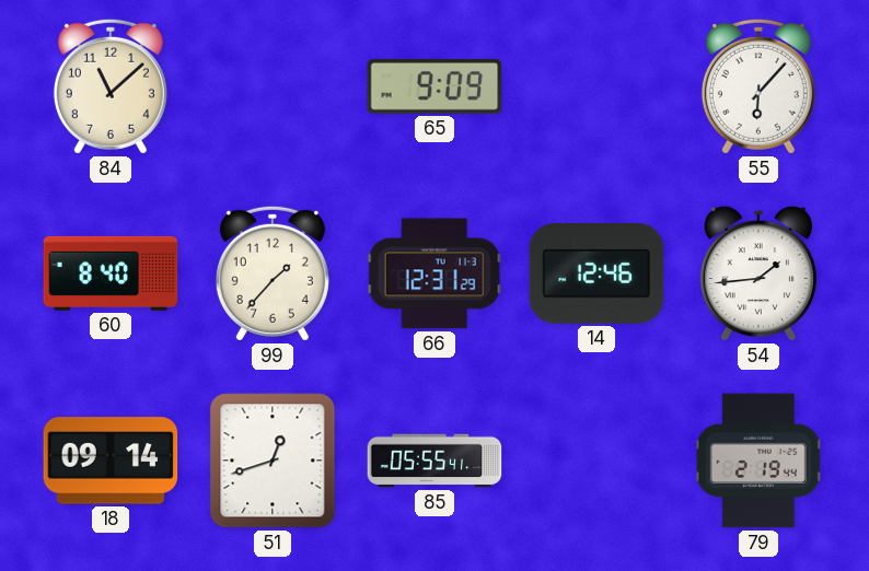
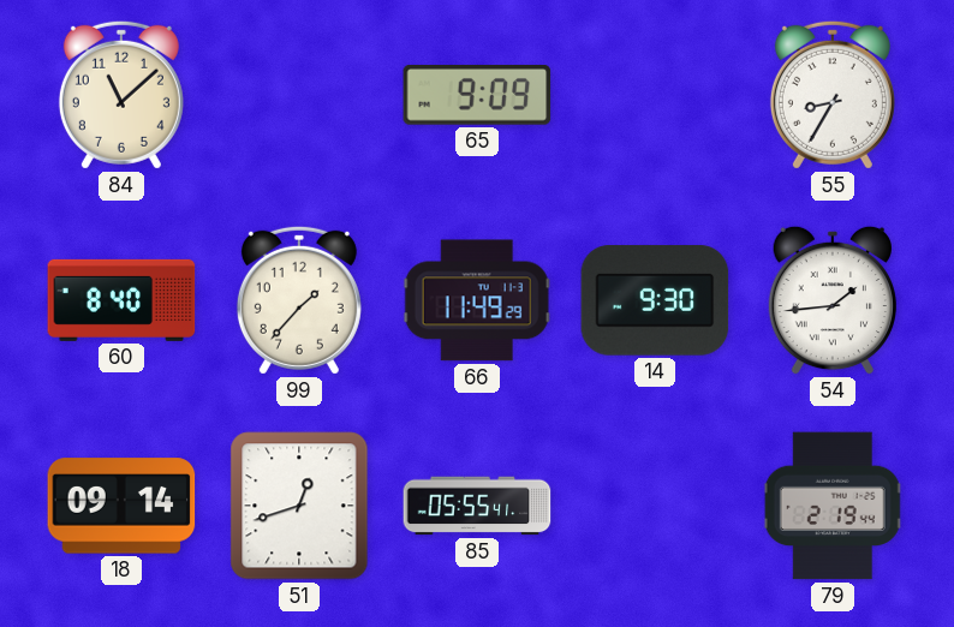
55: 6:07 -> 8:35 (833, 95)
66: 12:31 -> 11:49 (477, 300)
14: 12:46 -> 9:30 (655, 300)
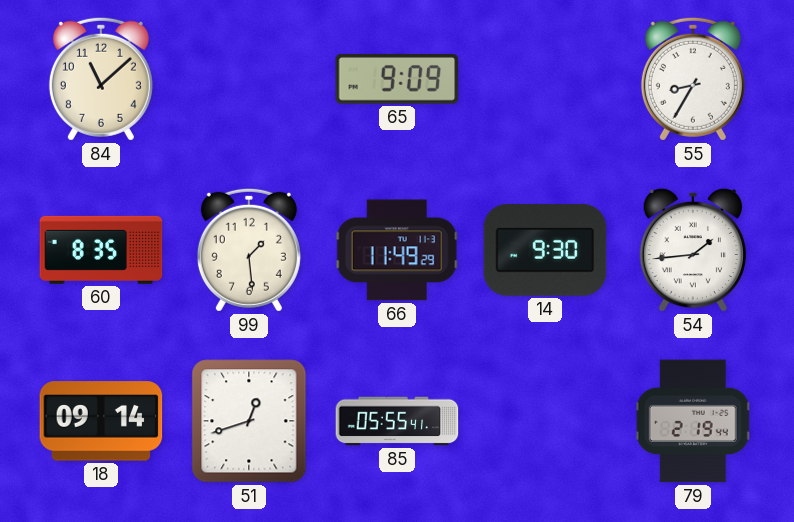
60: 8:40 -> 8:35 (101, 250)
99: 1:37 -> 1:29 (249, 250)
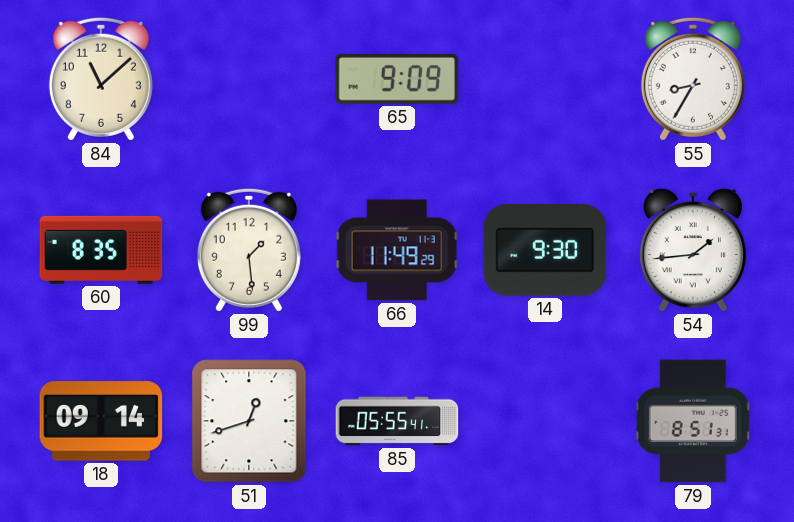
79: 2:19 -> 8:51 (693, 421)
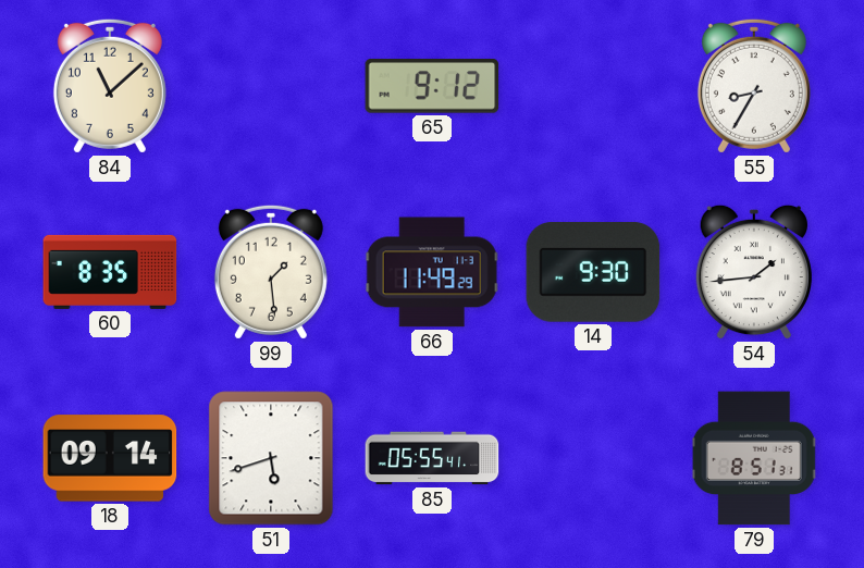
65: 9:09 -> 9:12 (432, 87)
51: 12:42 -> 5:42 (271, 458)
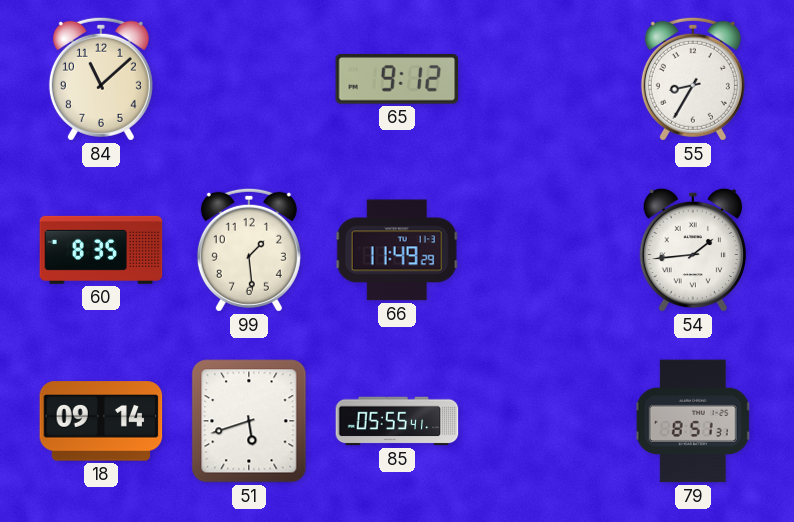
14: 9:30 -> none (593, 272)
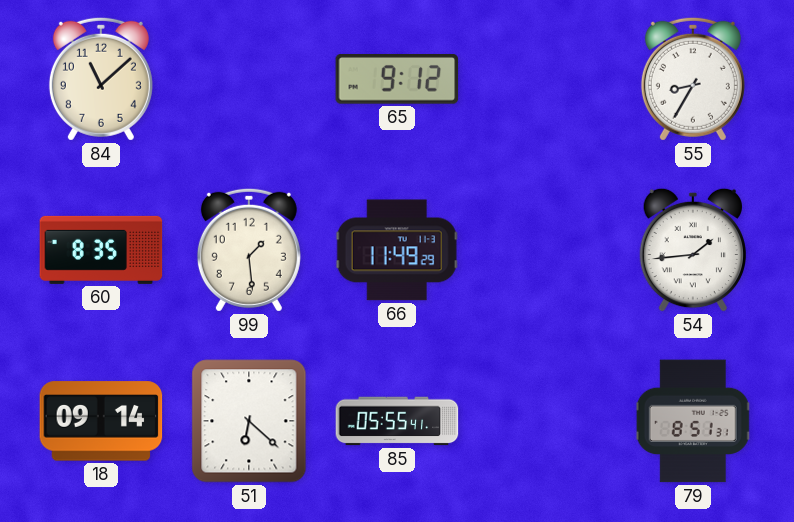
51: 5:42 -> 6:22 (249, 421)
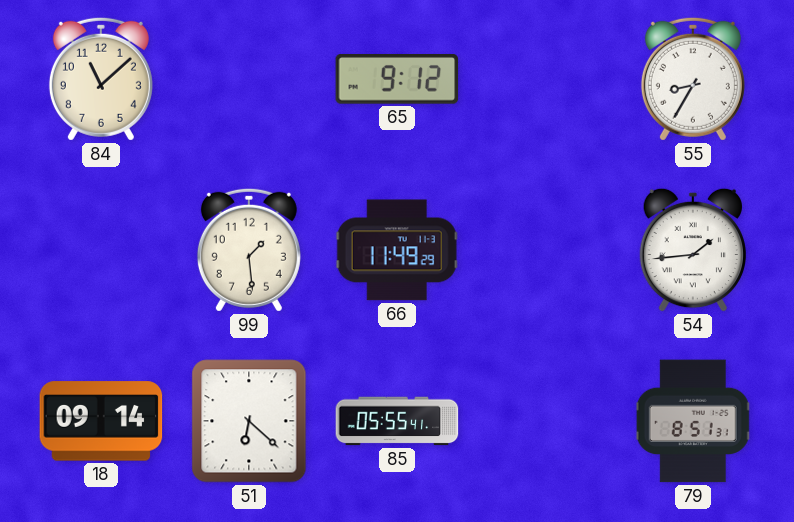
60: 8:35 -> none (101, 250)
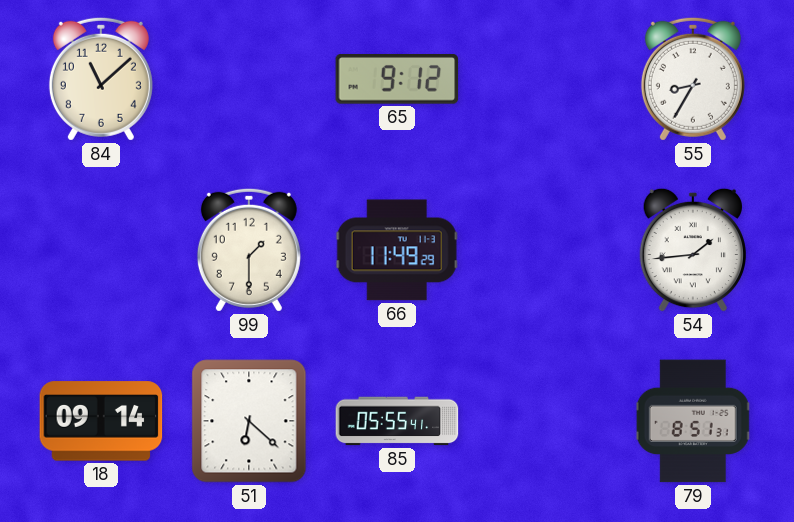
99: 1:29 -> 1:30 (249, 250)
